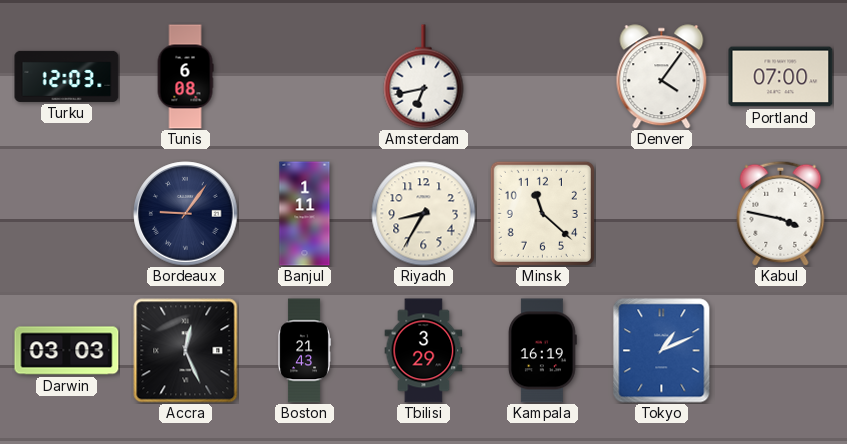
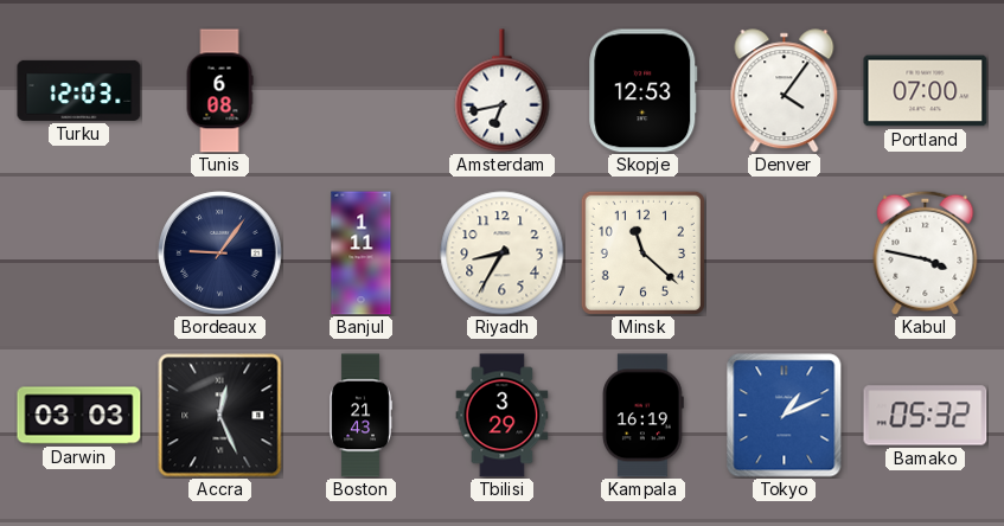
Skopje: none -> 12:53 (644, 91)
Bamako: none -> 05:32 (926, 416)
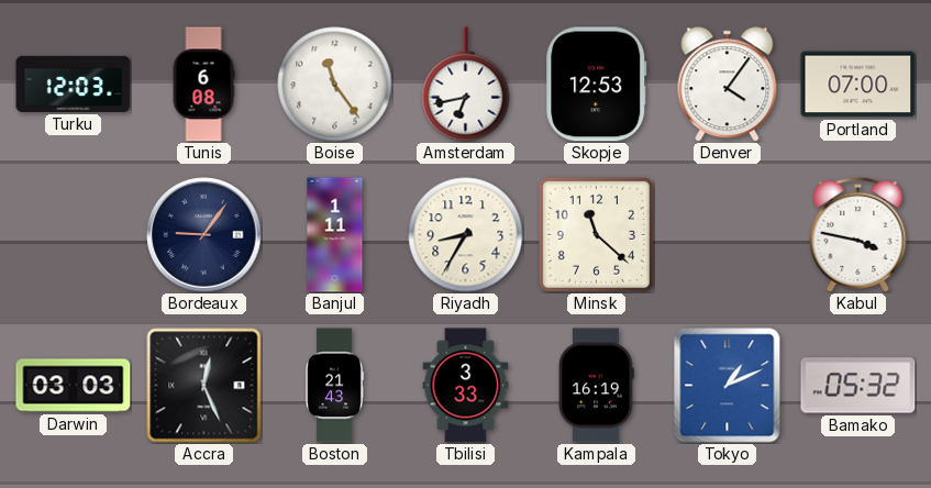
Boise: none -> 11:24 (335, 85)
Tbilisi: 3:29 -> 3:33 (466, 386)
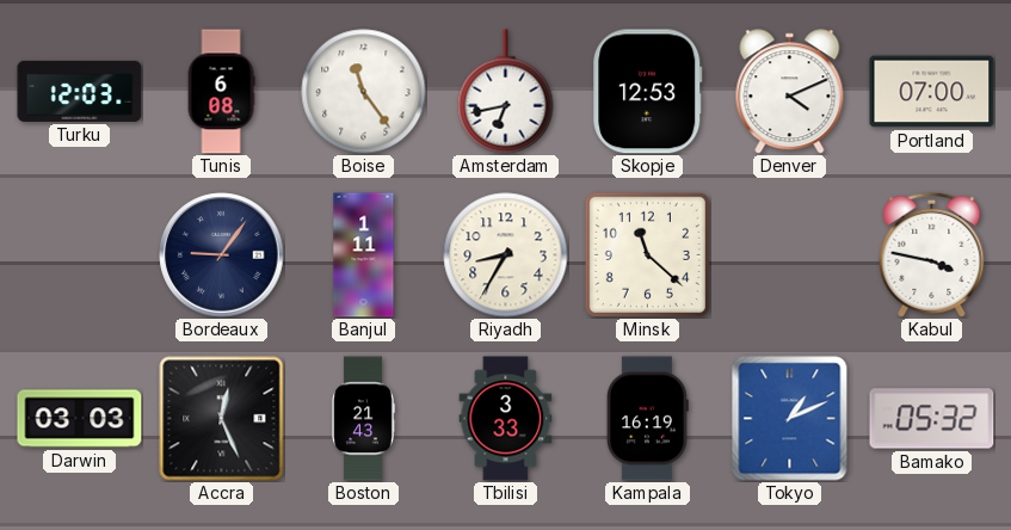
Denver: 4:06 -> 4:11 (790, 92)
